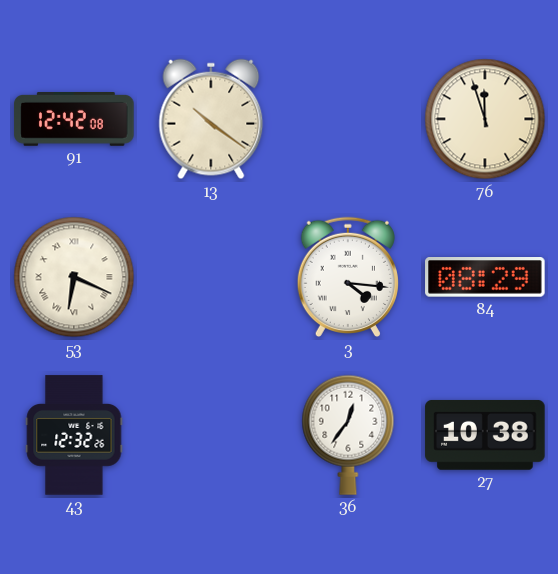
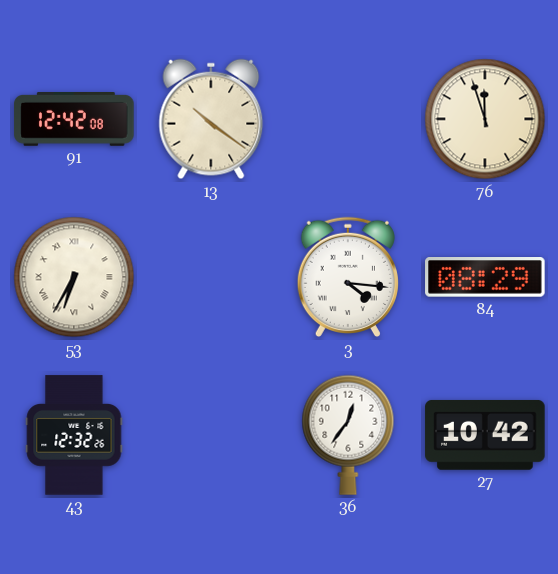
53: 6:19 -> 6:35 (74, 277)
27: 10:38 -> 10:42 (485, 435)
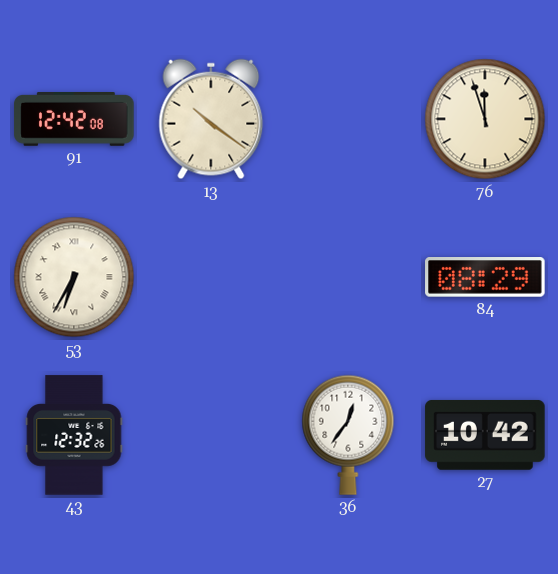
3: 4:16 -> none (348, 277)
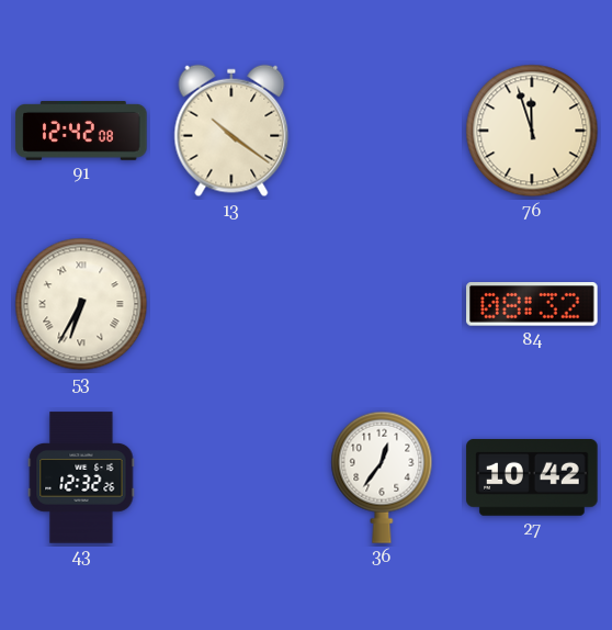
84: 08:29 -> 08:32 (532, 304)
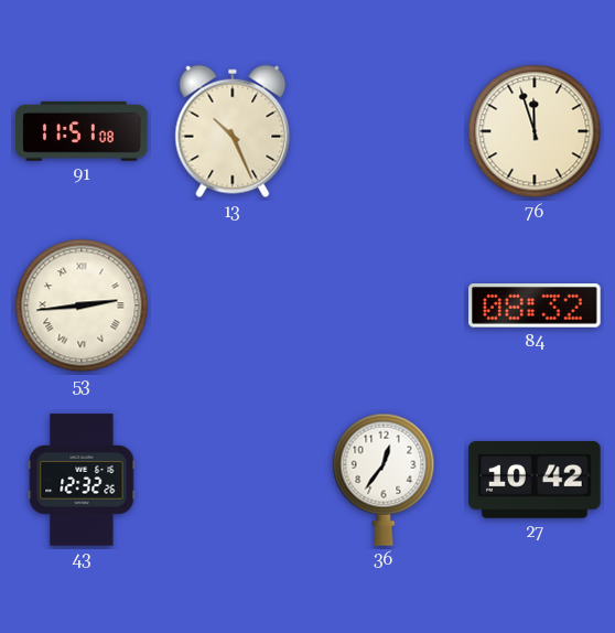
91: 12:42 -> 11:51 (82, 132)
13: 10:21 -> 10:26 (233, 131)
53: 6:35 -> 2:44 (82, 305)
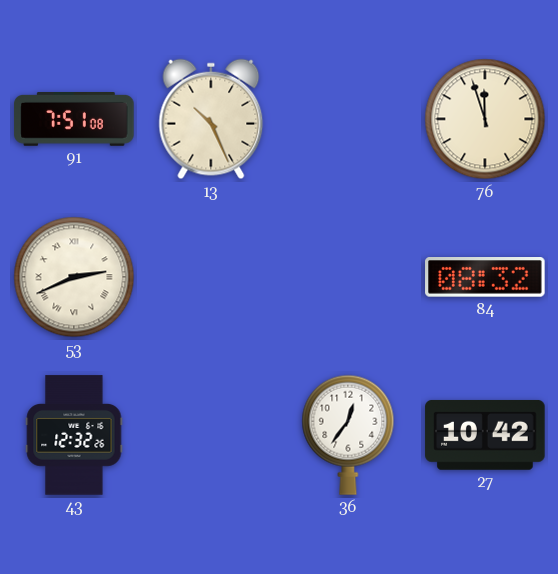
91: 11:51 -> 7:51 (74, 120)
53: 2:44 -> 2:41 (74, 277)
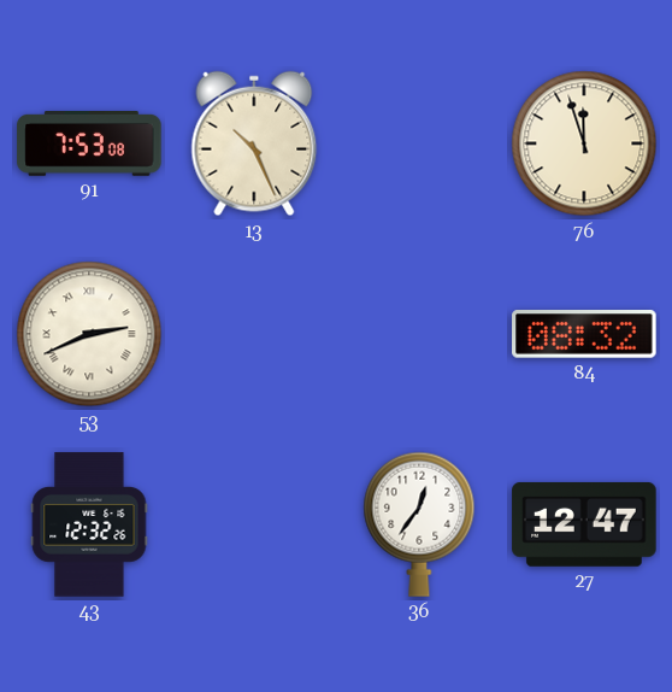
91: 7:51 -> 7:53 (89, 145)
27: 10:42 -> 12:47 (584, 524)
